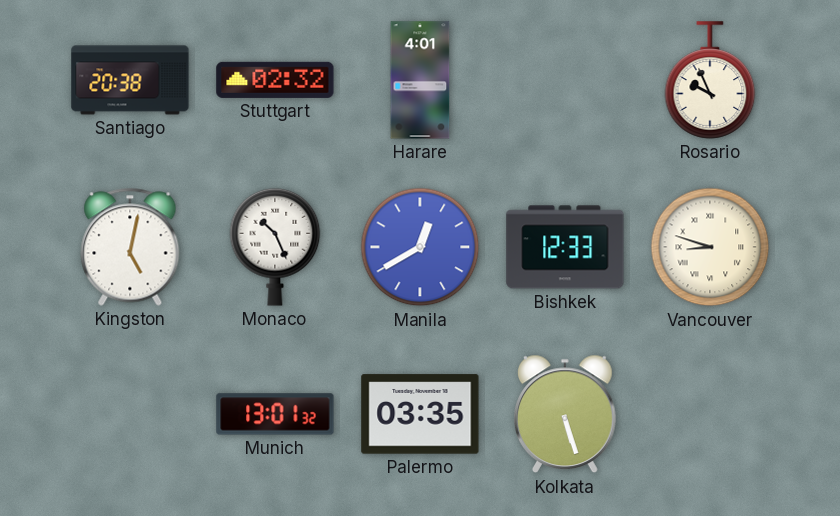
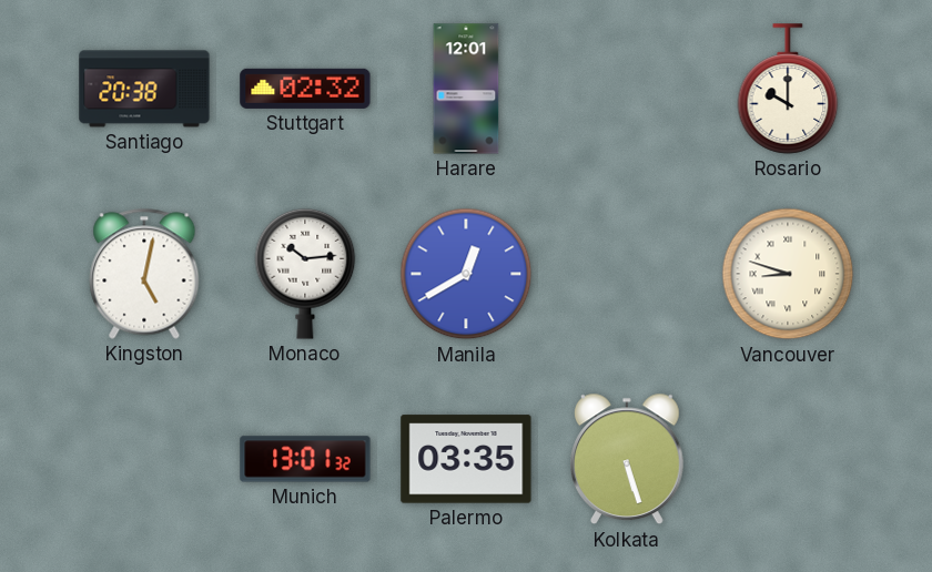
Harare: 4:01 -> 12:01 (466, 89)
Rosario: 9:56 -> 10:00 (788, 89)
Monaco: 10:26 -> 10:14 (305, 274)
Bishkek: 12:33 -> none (565, 247)
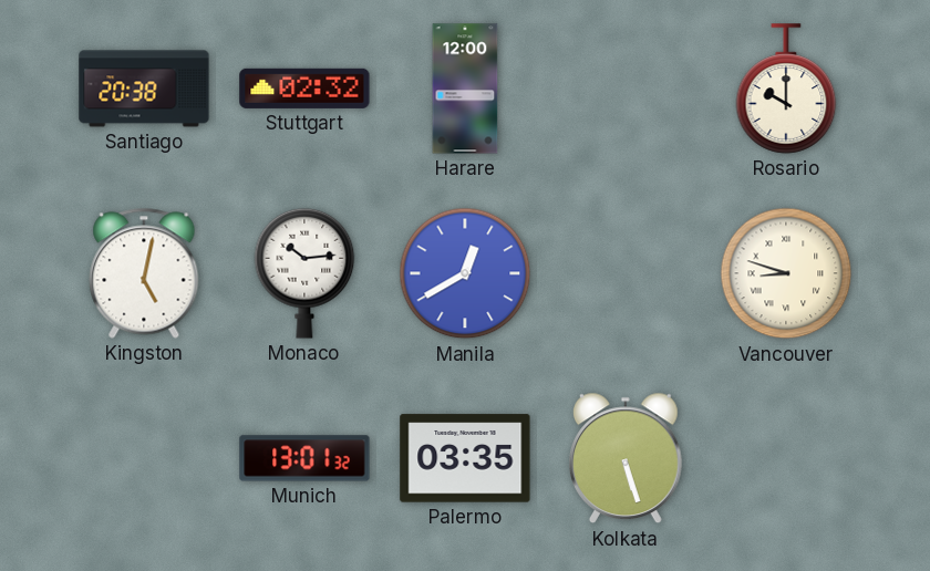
Harare: 12:01 -> 12:00 (465, 89)
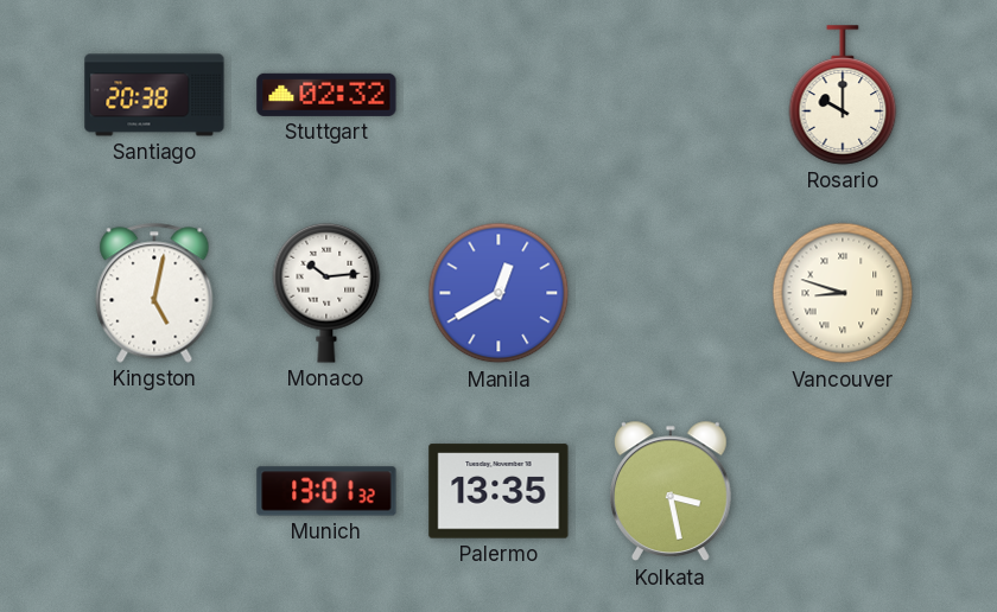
Harare: 12:00 -> none (465, 89)
Palermo: 03:35 -> 13:35 (498, 491)
Kolkata: 5:27 -> 3:28 (672, 491)
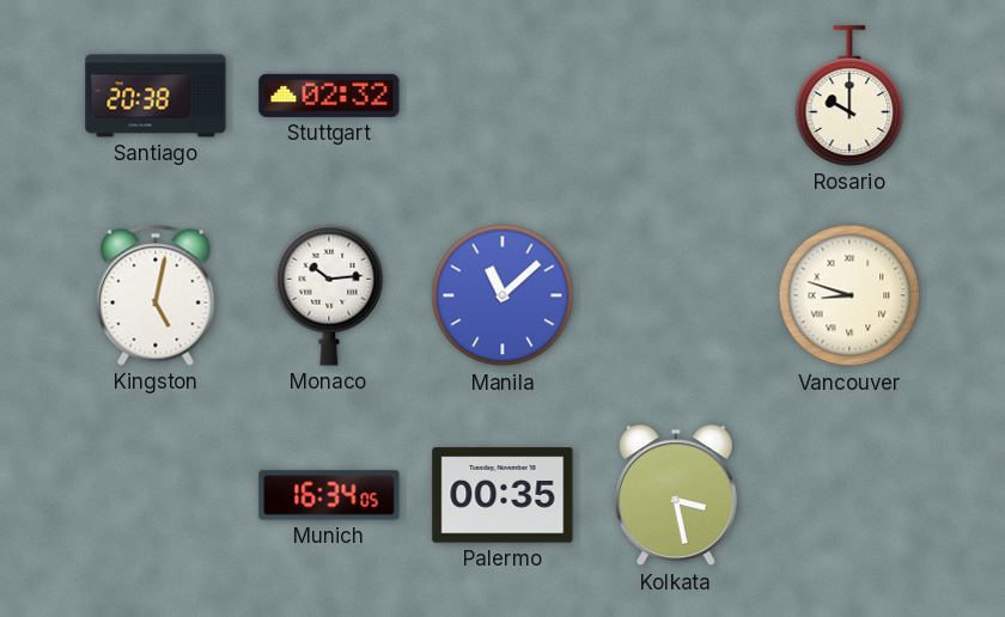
Manila: 12:40 -> 11:08 (502, 295)
Munich: 13:01 -> 16:34 (329, 495)
Palermo: 13:35 -> 00:35 (502, 495)
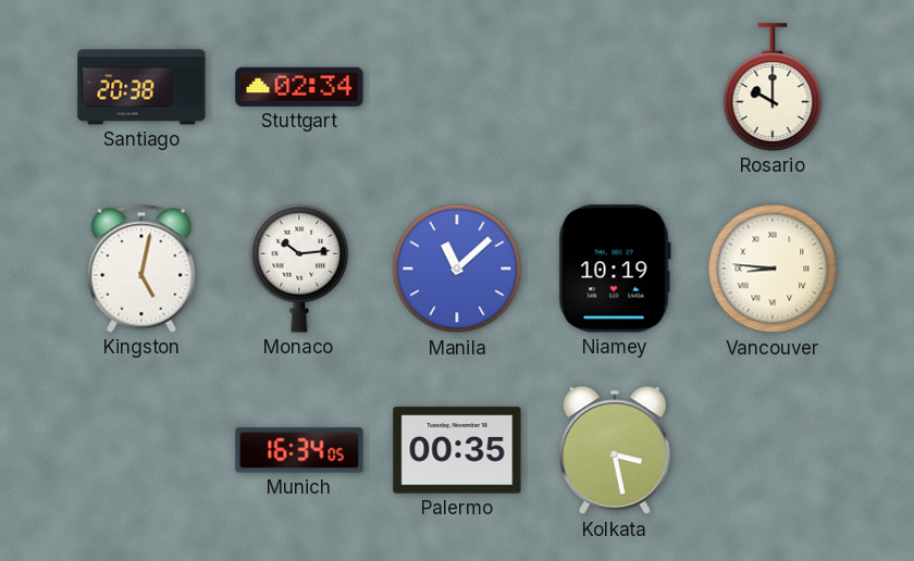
Stuttgart: 02:32 -> 02:34 (299, 87)
Niamey: none -> 10:19 (615, 269)
Vancouver: 8:48 -> 8:46 (773, 269)
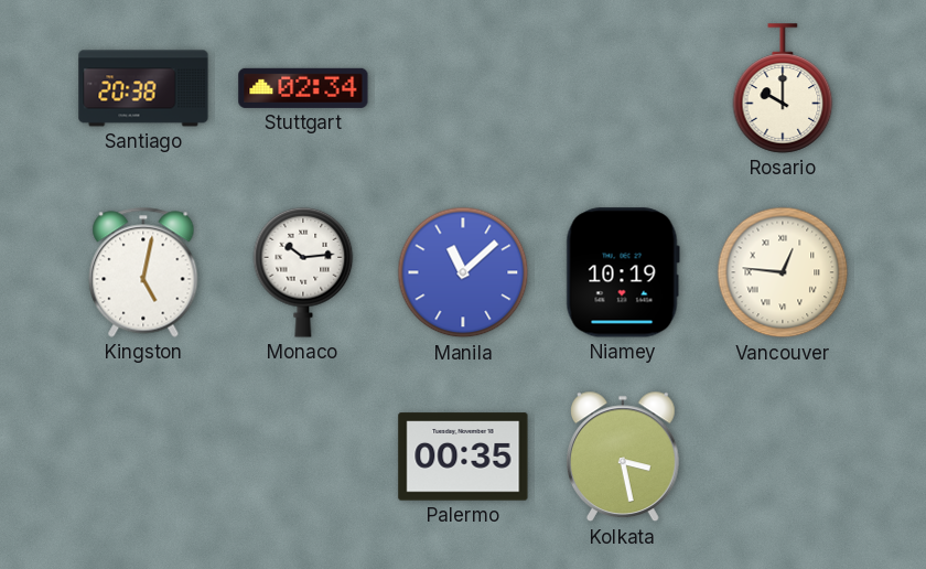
Vancouver: 8:46 -> 12:46 (783, 272)
Munich: 16:34 -> none (299, 450)
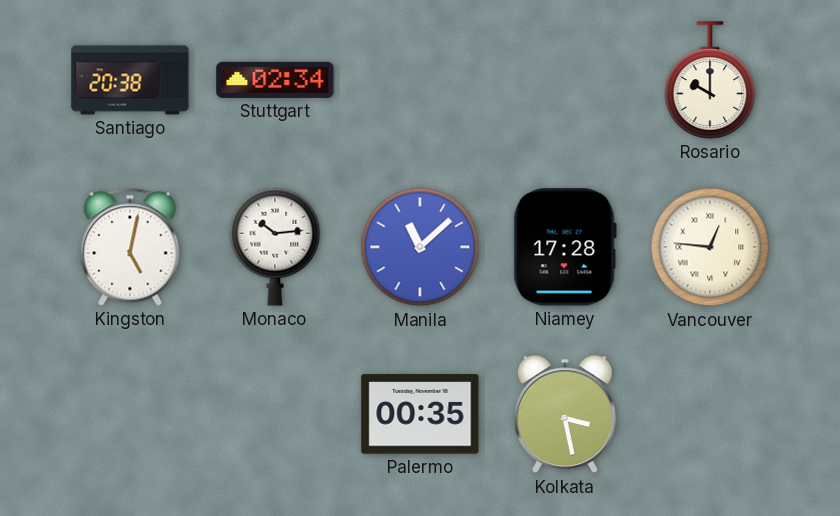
Niamey: 10:19 -> 17:28 (565, 247)
